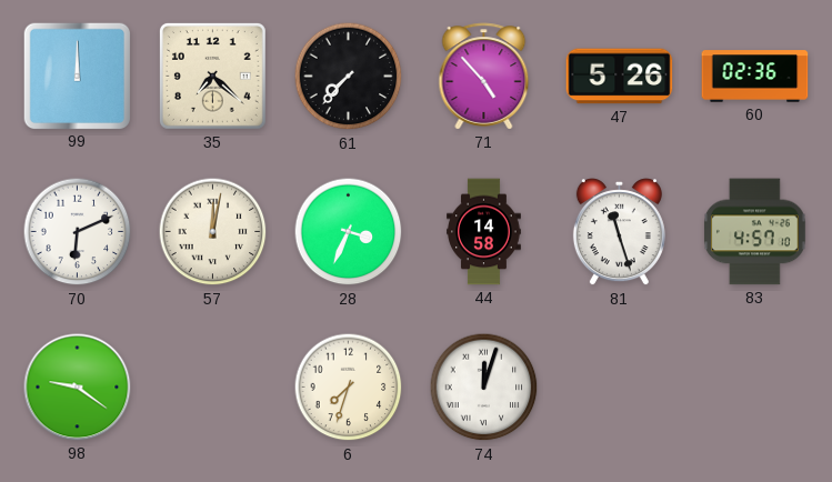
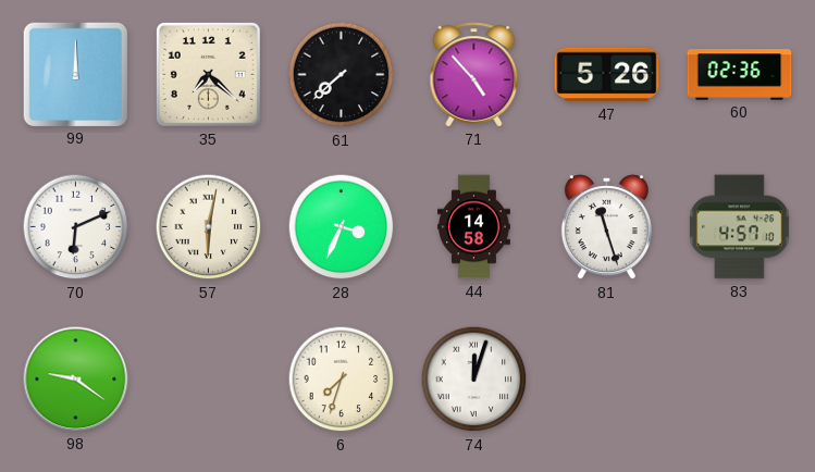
61: 7:37 -> 7:38 (342, 75)
57: 12:02 -> 6:02 (209, 227)
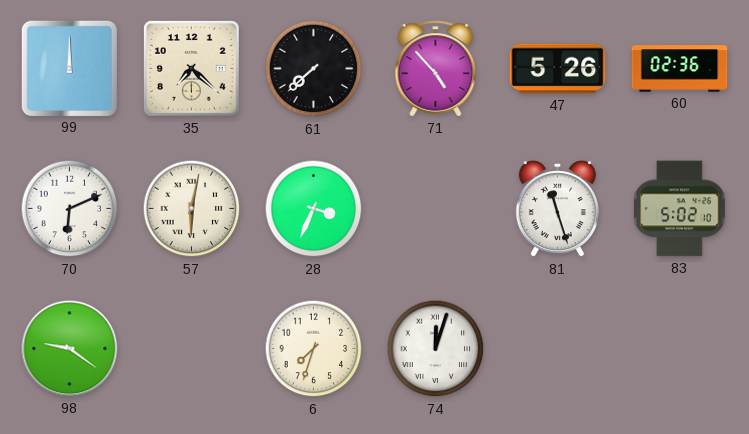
44: 14:58 -> none (474, 227)
83: 4:57 -> 5:02 (680, 209)
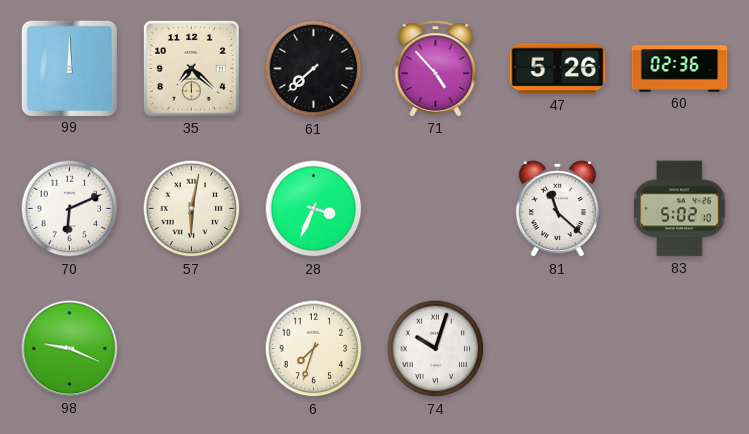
81: 11:27 -> 11:22 (557, 209)
98: 9:21 -> 9:19 (70, 349)
74: 12:03 -> 10:03 (436, 349)
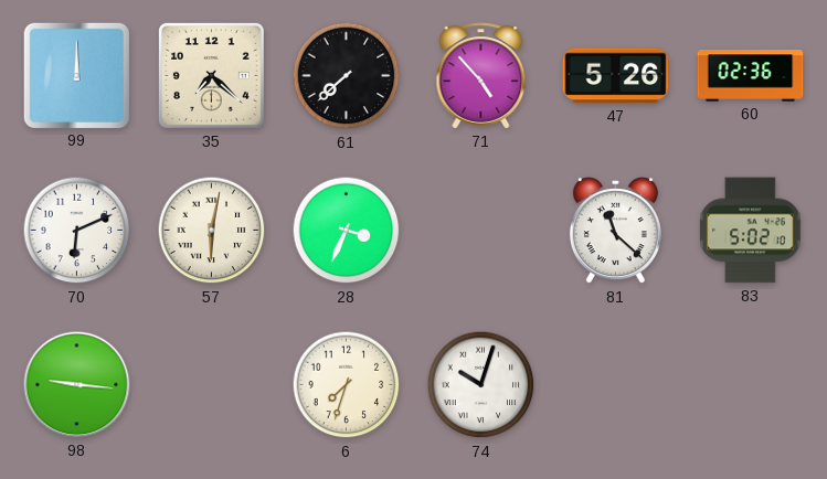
98: 9:19 -> 9:16 (77, 385)
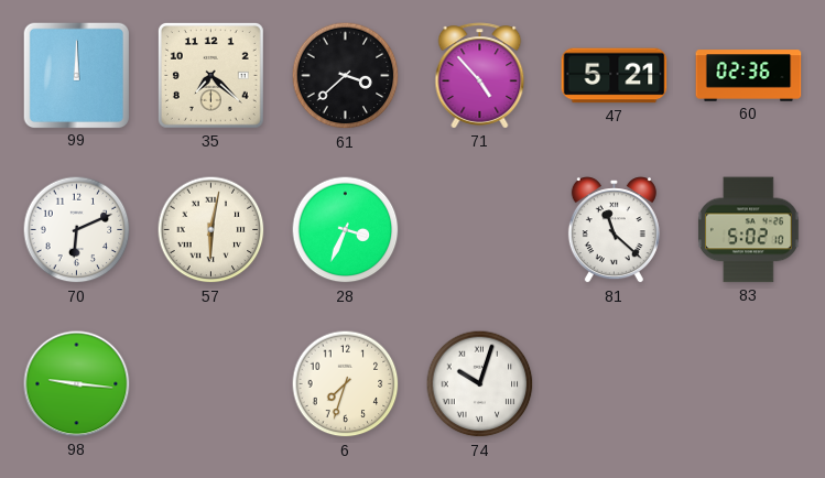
61: 7:38 -> 3:38 (346, 76)
47: 5:26 -> 5:21 (615, 76)
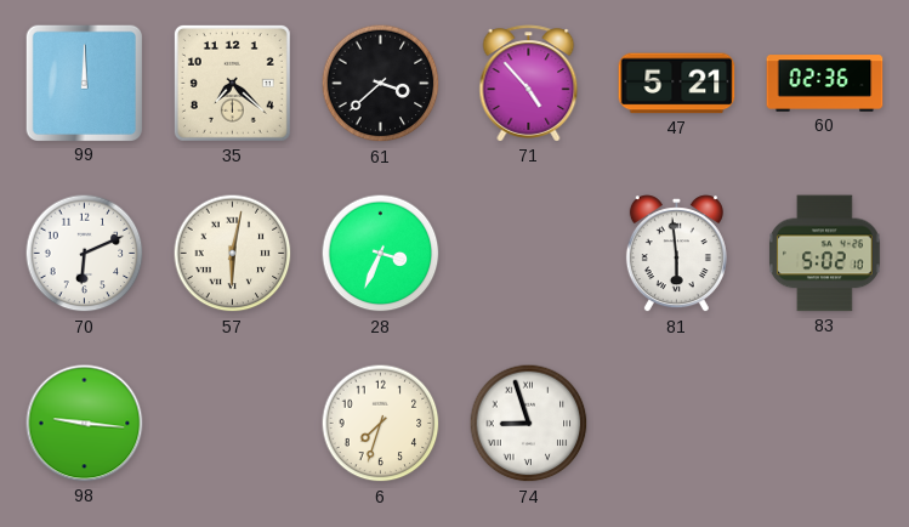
81: 11:22 -> 5:59 (676, 254)
74: 10:03 -> 8:57 (529, 424)
